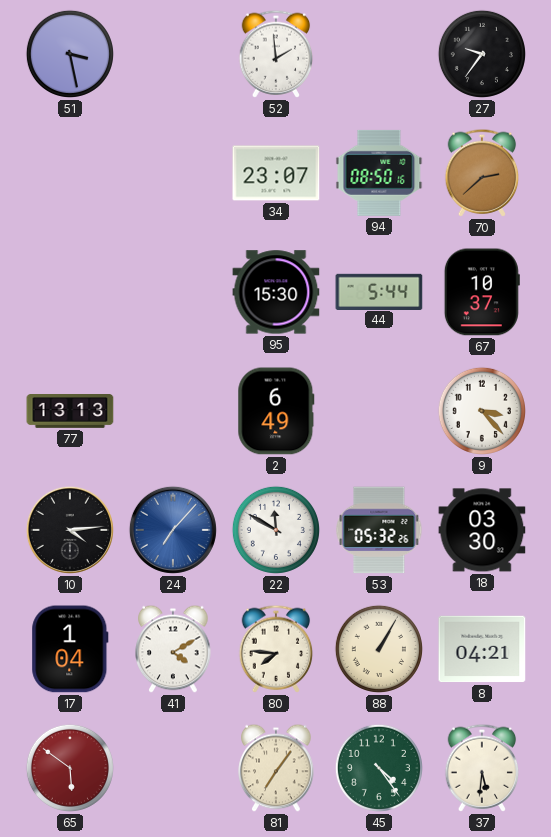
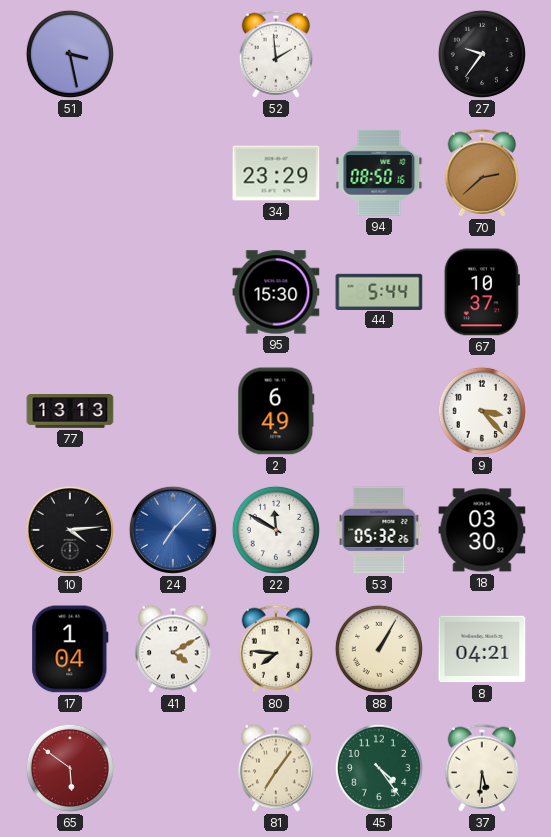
34: 23:07 -> 23:29 (276, 173)
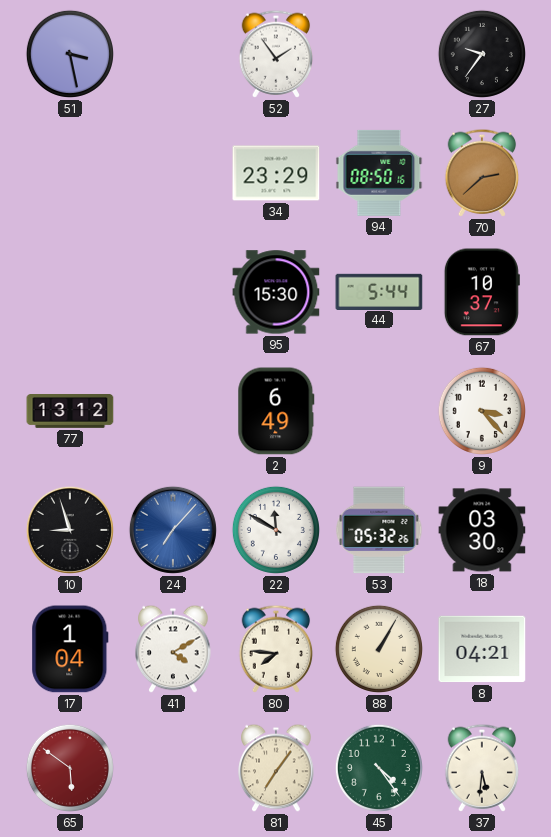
52: 1:59 -> 1:54 (276, 54)
77: 13:13 -> 13:12 (70, 412)
10: 4:14 -> 8:57 (70, 530)
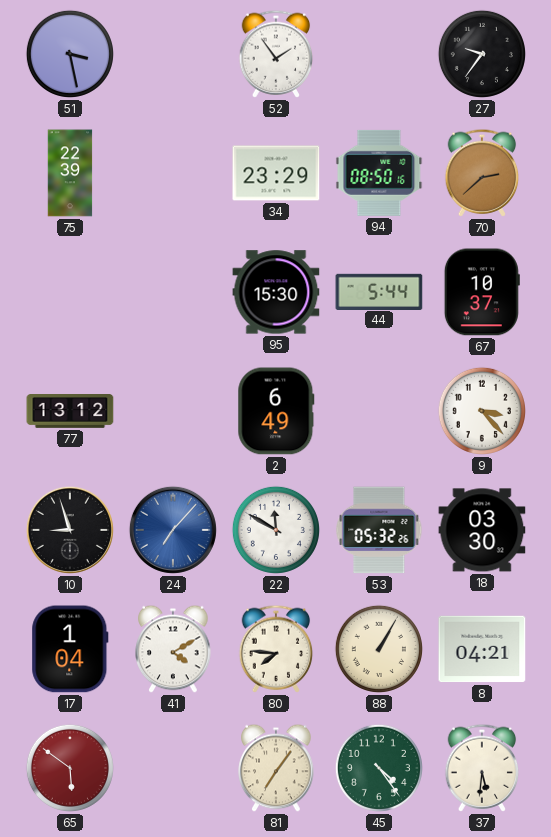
75: none -> 22:39 (70, 173)
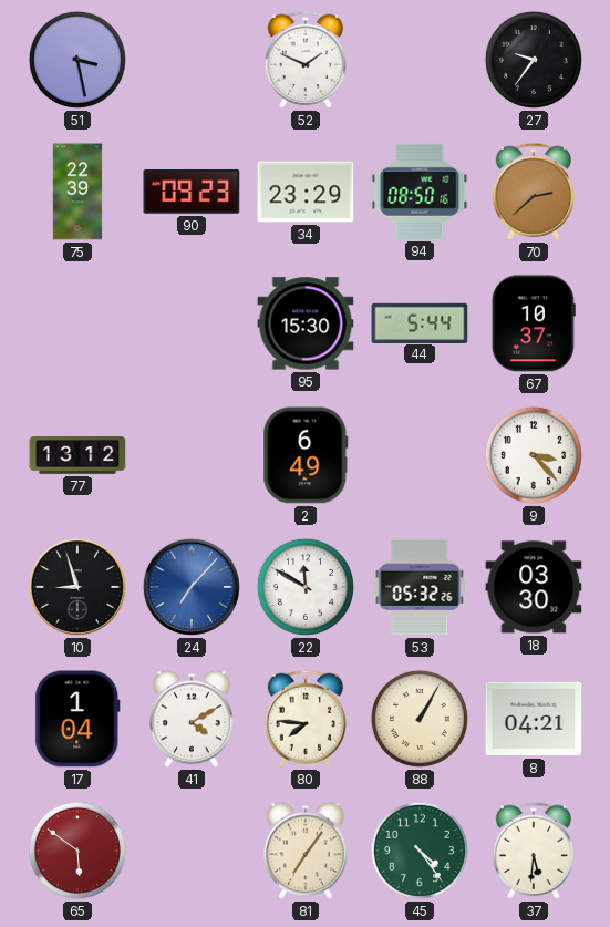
52: 1:54 -> 1:49 (306, 60)
90: none -> 09:23 (192, 193)
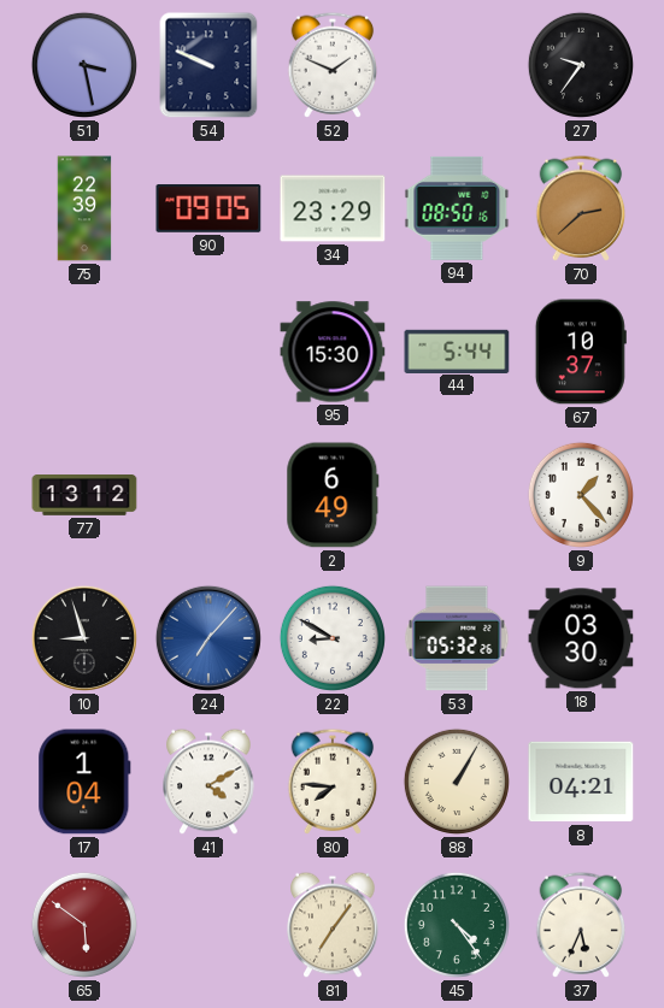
54: none -> 9:49 (208, 65)
90: 09:23 -> 09:05 (208, 210)
9: 3:23 -> 1:23 (581, 495)
22: 11:50 -> 8:50 (333, 638)
37: 5:31 -> 5:34 (581, 925)
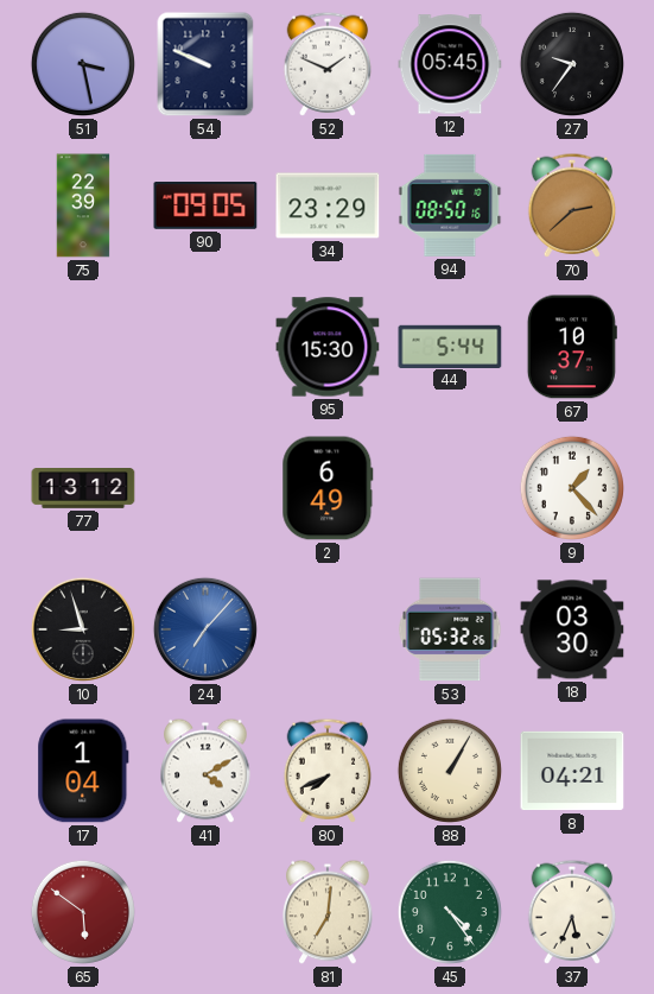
12: none -> 05:45 (450, 64)
22: 8:50 -> none (333, 638)
80: 7:46 -> 7:41 (328, 771)
81: 7:06 -> 7:01 (328, 912)
